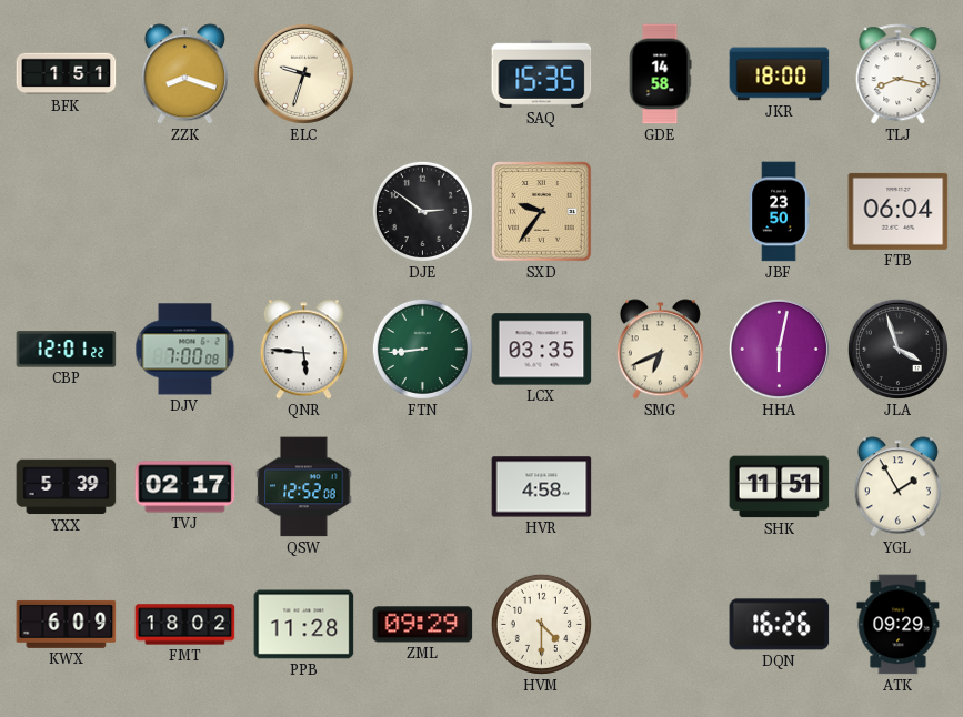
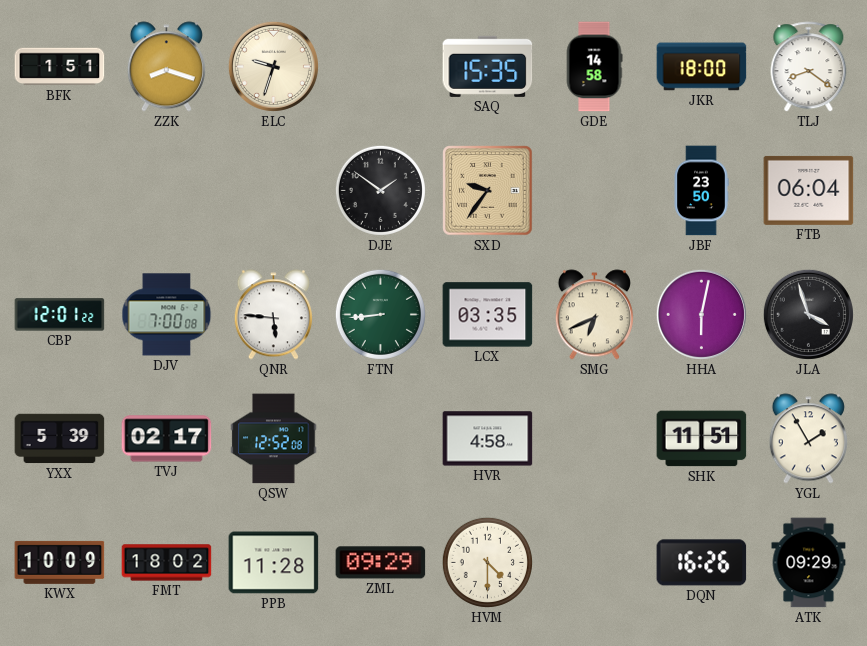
TLJ: 8:17 -> 8:21 (809, 67)
DJE: 2:51 -> 1:51 (380, 190)
KWX: 6:09 -> 10:09 (60, 562)
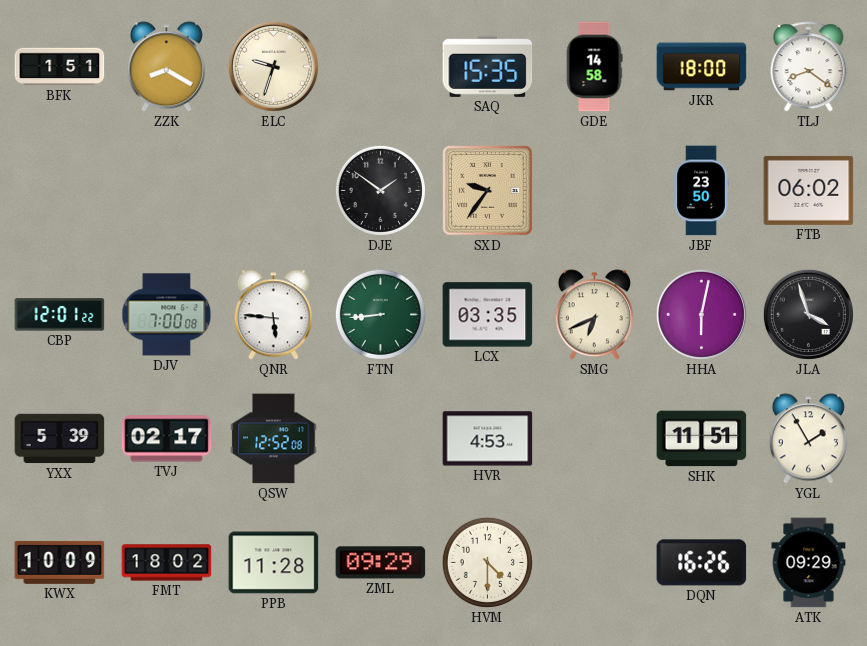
ZZK: 8:18 -> 8:20 (166, 67)
FTB: 06:04 -> 06:02 (809, 190)
HVR: 4:58 -> 4:53 (488, 439)
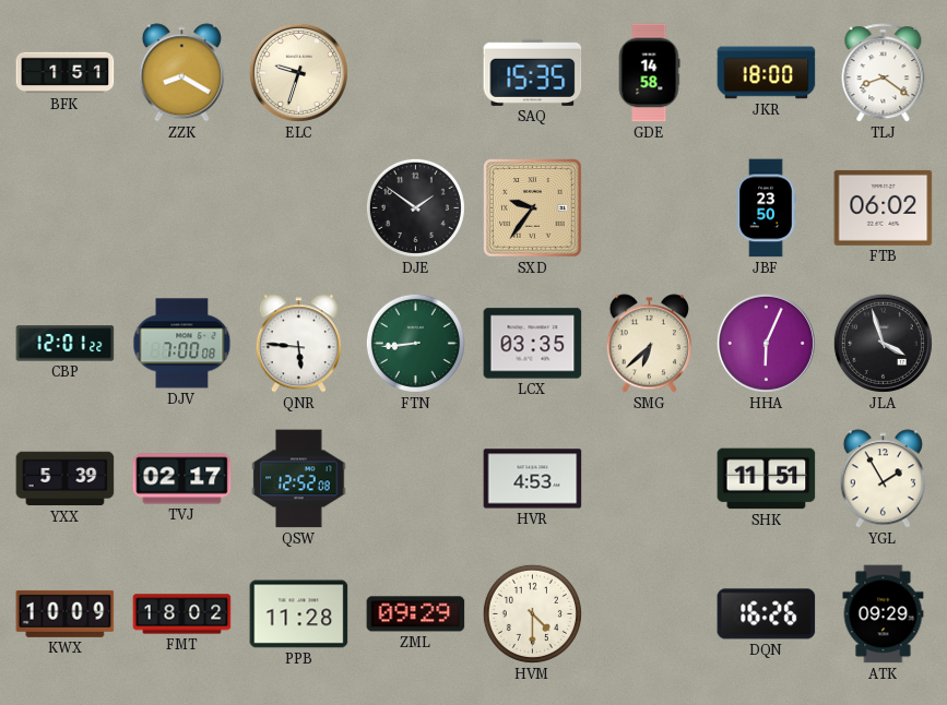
SMG: 6:41 -> 6:38 (649, 344)
HHA: 6:02 -> 6:04 (766, 343)
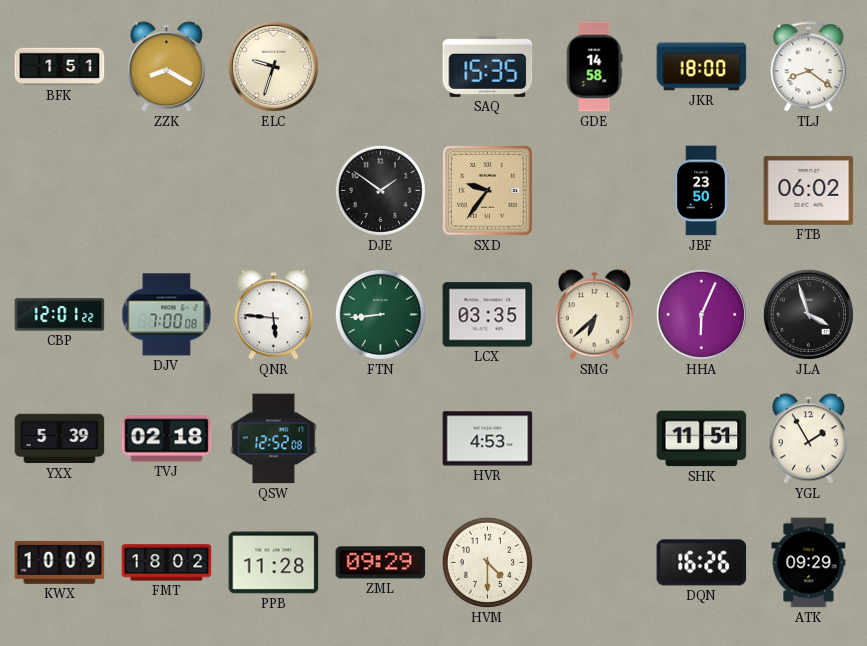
TVJ: 02:17 -> 02:18 (167, 439)
